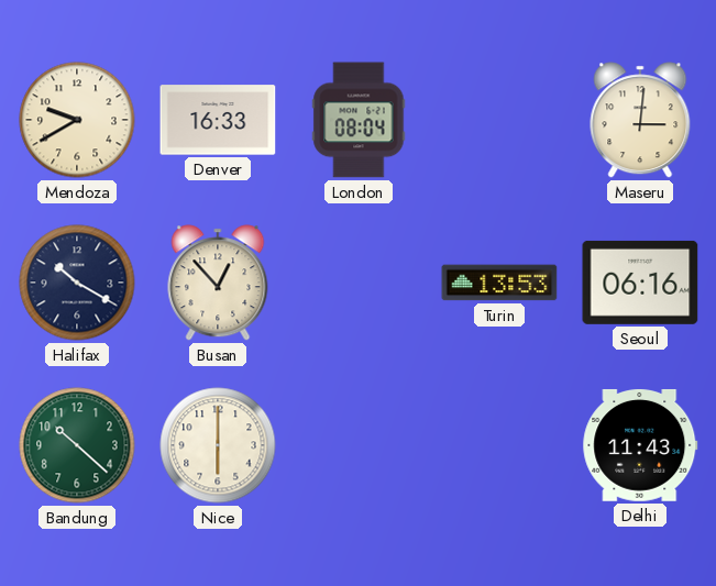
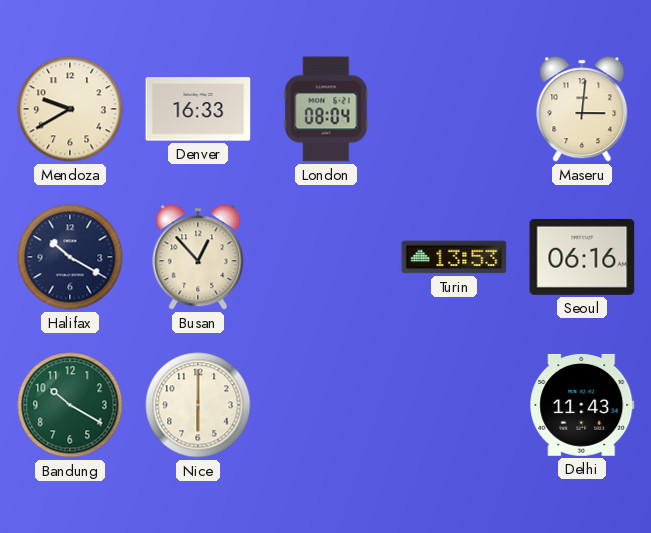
Bandung: 10:22 -> 10:20 (70, 405)
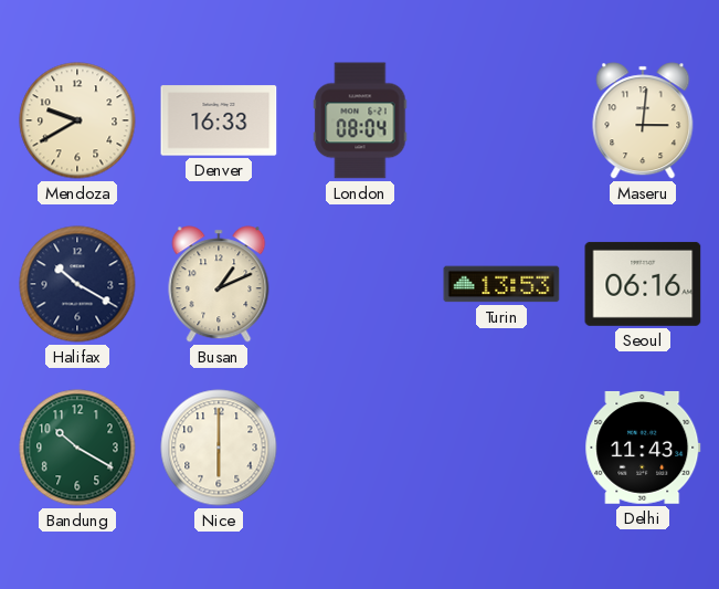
Busan: 12:53 -> 1:11 (219, 284)
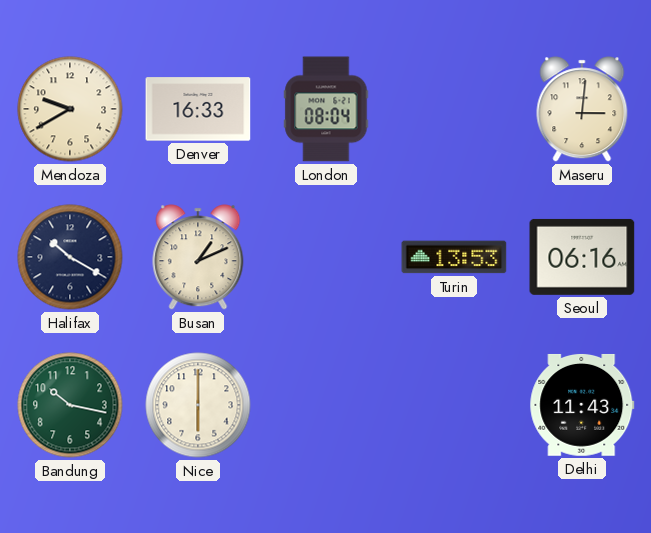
Bandung: 10:20 -> 10:17 (70, 405)
